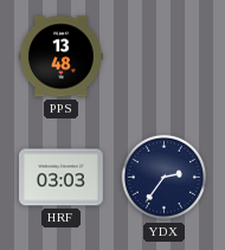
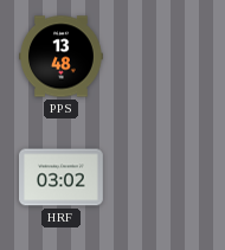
HRF: 03:03 -> 03:02 (62, 178)
YDX: 2:36 -> none (165, 178)
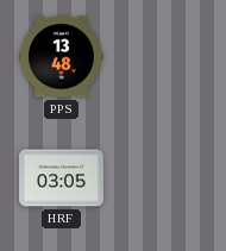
HRF: 03:02 -> 03:05 (62, 178)
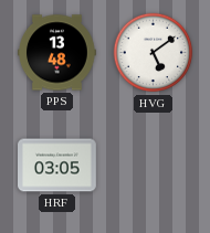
HVG: none -> 5:09 (154, 53)
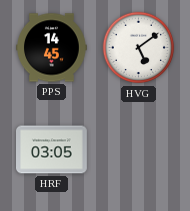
PPS: 13:48 -> 14:45 (52, 48)
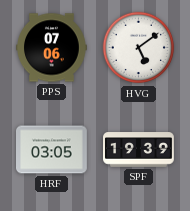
PPS: 14:45 -> 07:06 (52, 48)
SPF: none -> 19:39 (139, 150)
